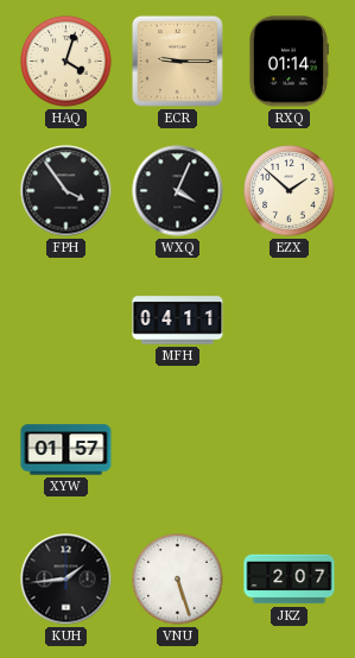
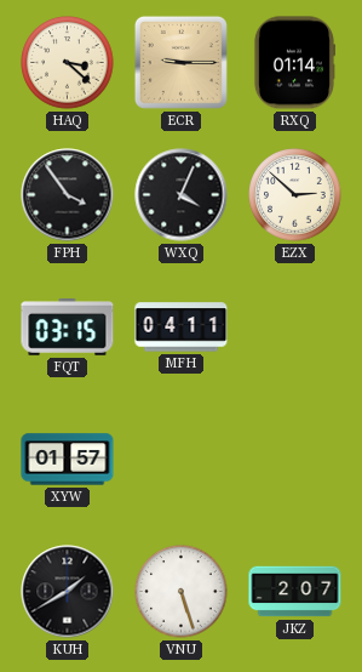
HAQ: 4:03 -> 3:22 (68, 63)
EZX: 1:52 -> 2:52 (295, 195)
FQT: none -> 03:15 (68, 328)
KUH: 1:44 -> 1:40 (68, 592)
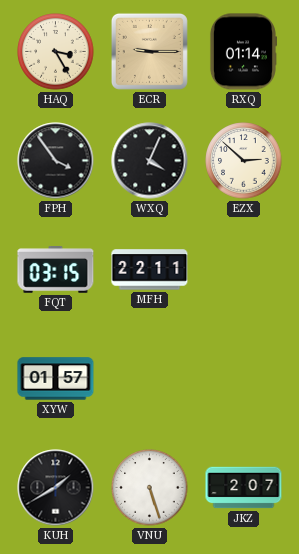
HAQ: 3:22 -> 3:25 (56, 52)
MFH: 04:11 -> 22:11 (150, 270)
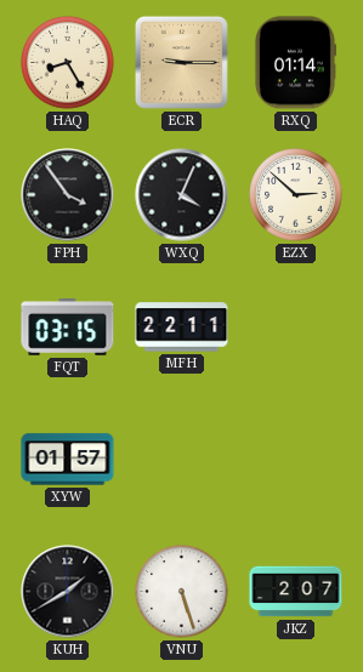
HAQ: 3:25 -> 8:25 (68, 63)
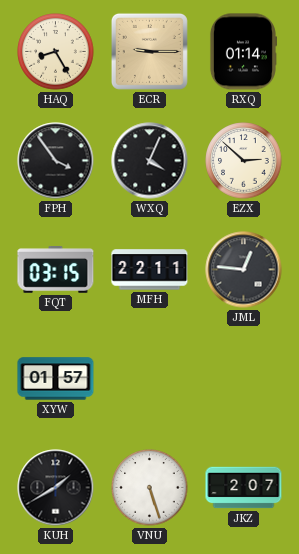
JML: none -> 12:46 (244, 270)
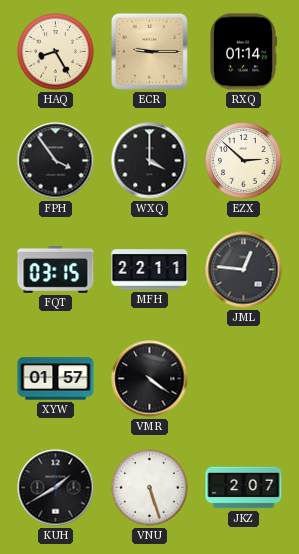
WXQ: 4:04 -> 4:00 (150, 161)
VMR: none -> 4:21 (150, 379)
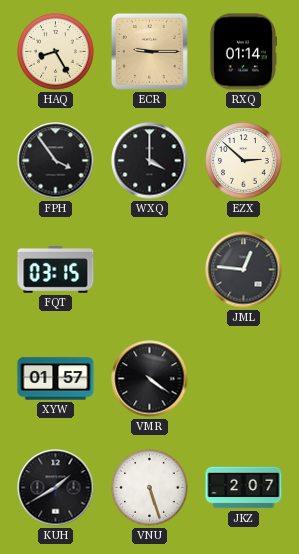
MFH: 22:11 -> none (150, 270)
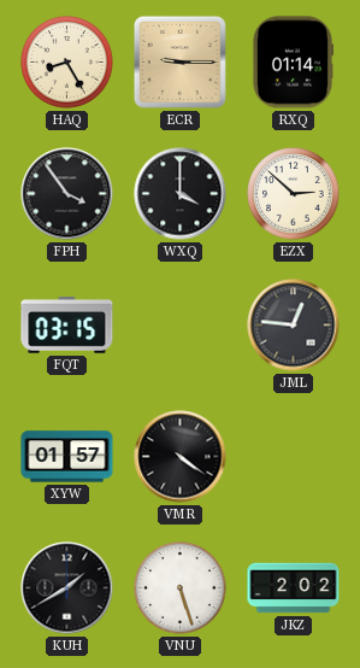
JKZ: 2:07 -> 2:02 (294, 588)
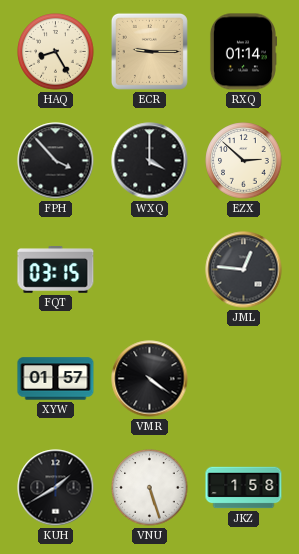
FPH: 3:54 -> 3:53 (56, 161)
JKZ: 2:02 -> 1:58 (244, 488)
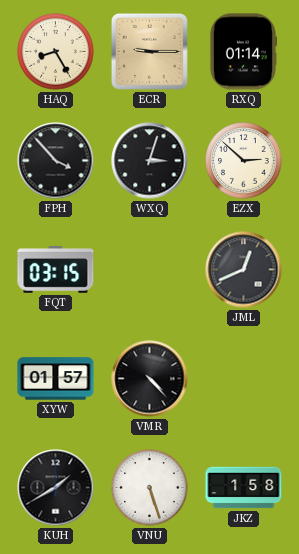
WXQ: 4:00 -> 3:03 (150, 161)
JML: 12:46 -> 12:41 (244, 270)
VMR: 4:21 -> 4:23 (150, 379)
